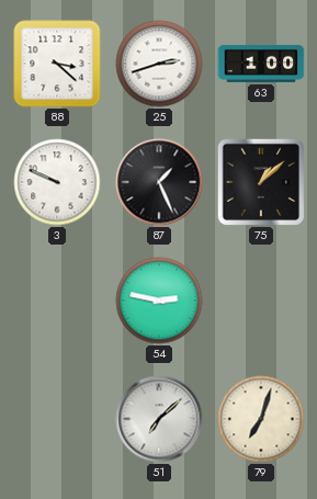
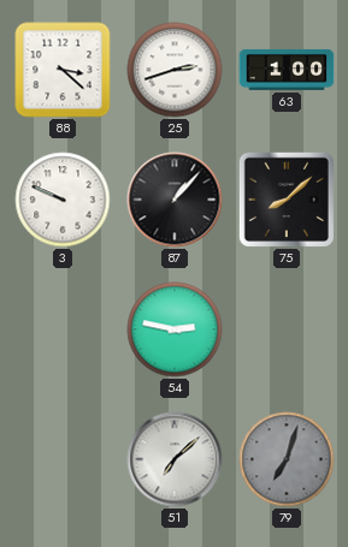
87: 1:26 -> 1:07 (175, 200)
75: 1:08 -> 8:08 (285, 198)
79 dial: cream -> grey (287, 459)
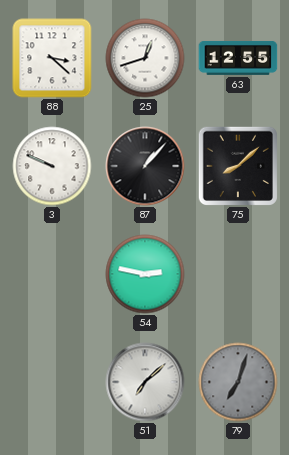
25: 2:42 -> 12:42 (145, 58)
63: 1:00 -> 12:55 (238, 58)
